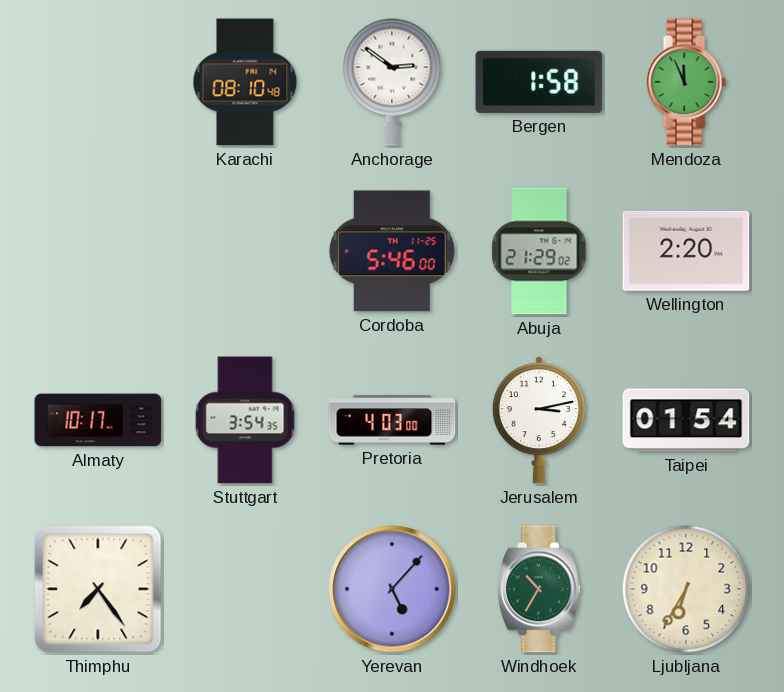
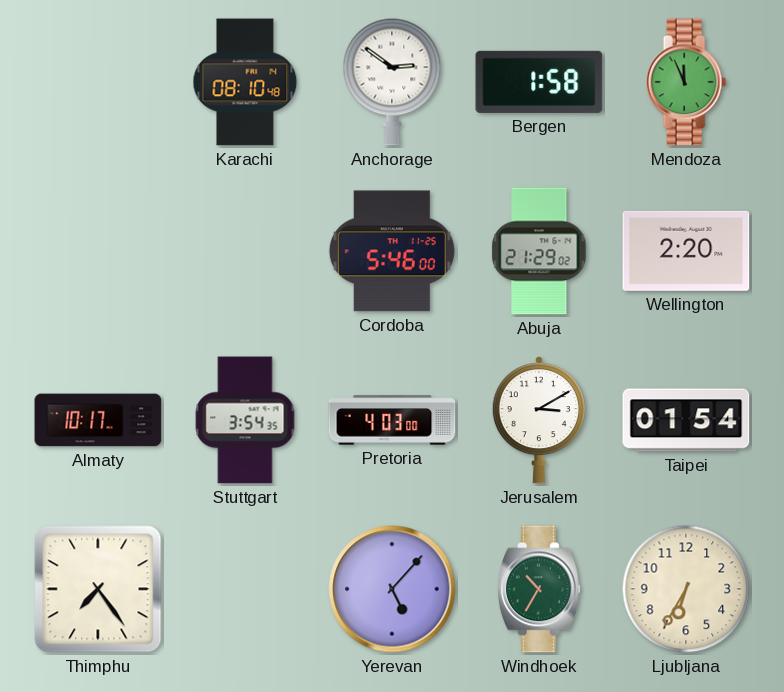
Jerusalem: 3:13 -> 3:10 (539, 420)
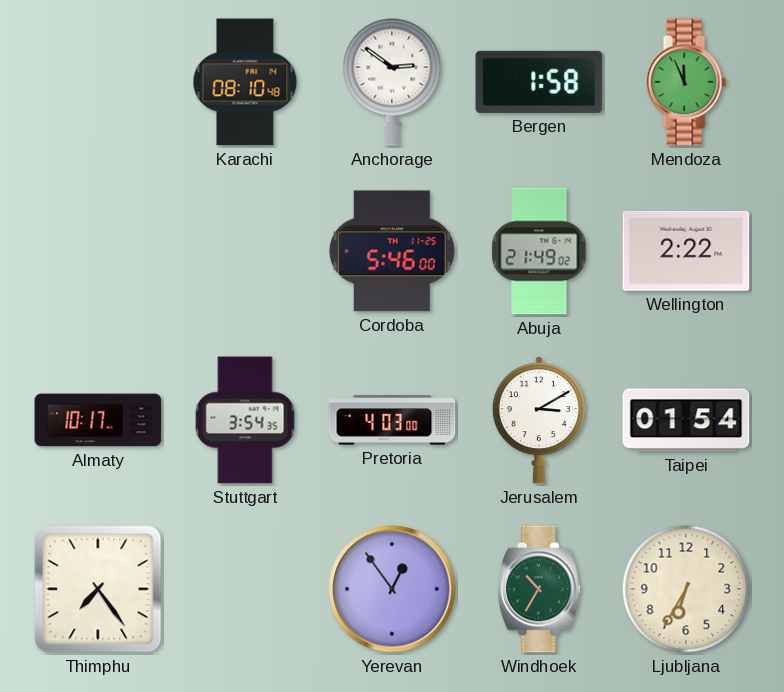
Abuja: 21:29 -> 21:49 (539, 251)
Wellington: 2:20 -> 2:22 (686, 251)
Yerevan: 5:07 -> 12:54 (392, 589)
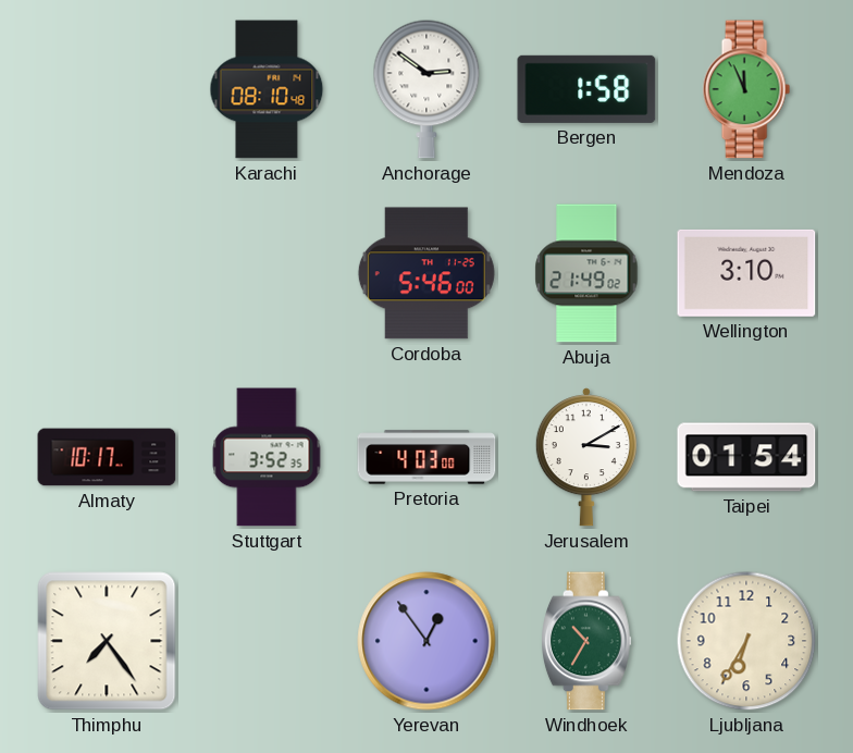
Wellington: 2:22 -> 3:10 (746, 273)
Stuttgart: 3:54 -> 3:52 (267, 457)
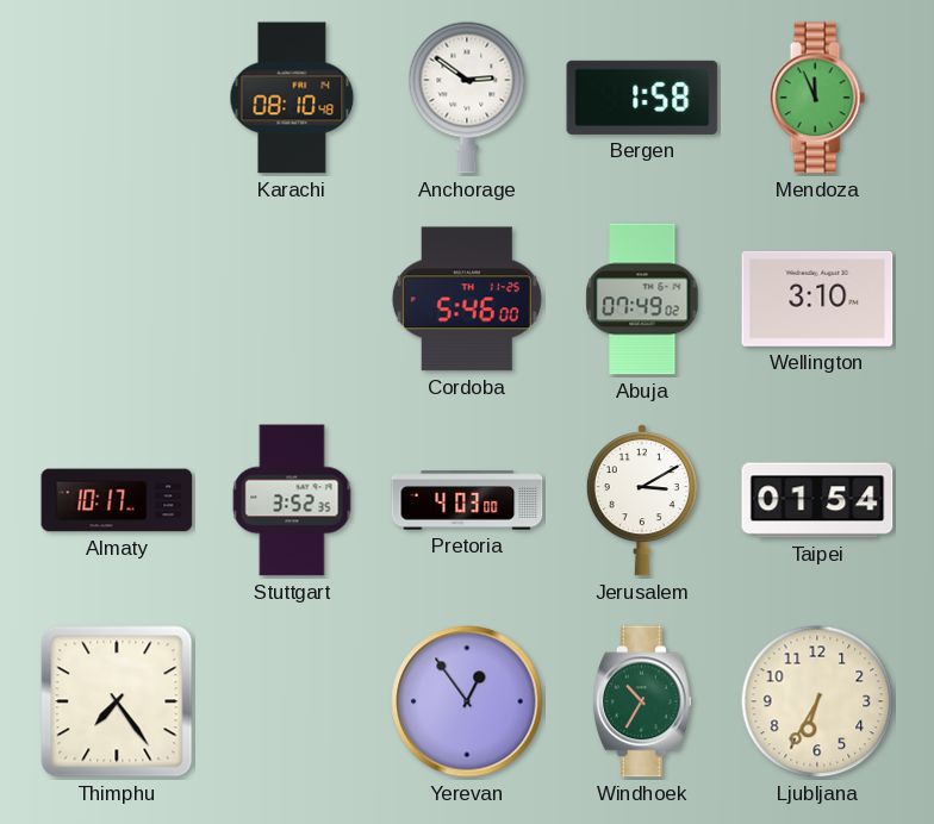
Abuja: 21:49 -> 07:49 (642, 299)
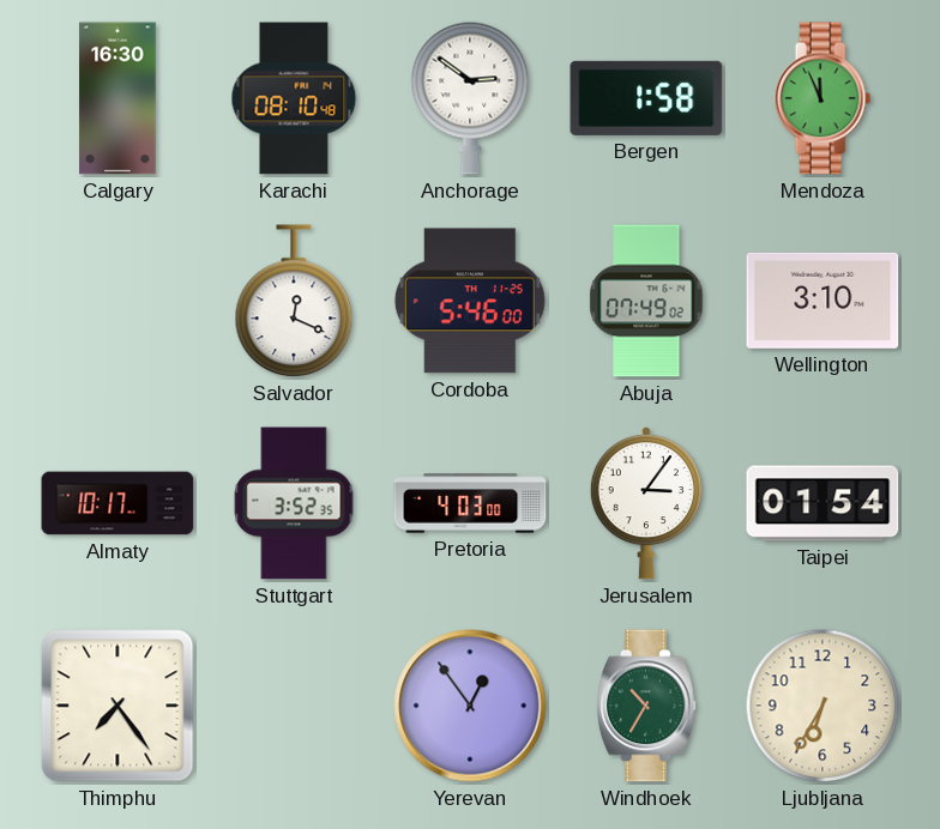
Calgary: none -> 16:30 (117, 98)
Salvador: none -> 12:19 (294, 302)
Jerusalem: 3:10 -> 3:06 (646, 503)
